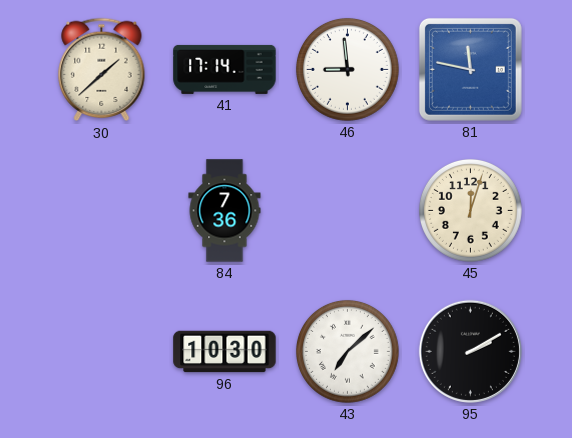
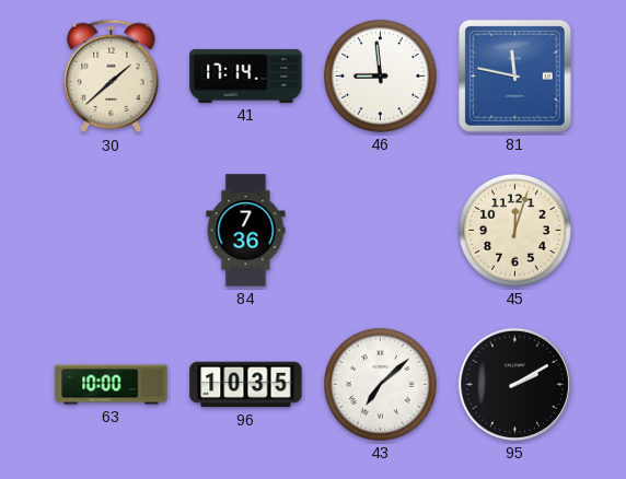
63: none -> 10:00 (112, 385)
96: 10:30 -> 10:35 (246, 385)
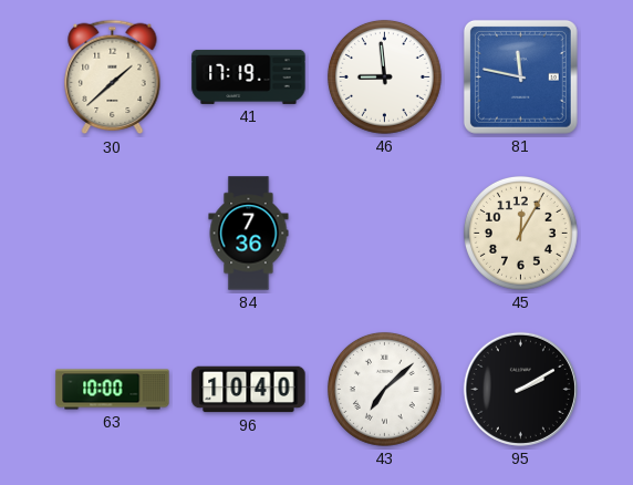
41: 17:14 -> 17:19 (249, 76)
45: 12:03 -> 12:05 (520, 233)
96: 10:35 -> 10:40 (249, 390)
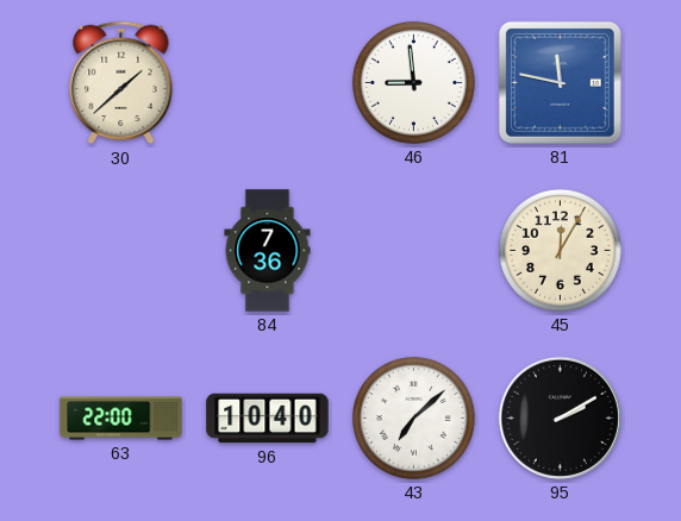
41: 17:19 -> none (249, 76)
63: 10:00 -> 22:00 (121, 419)
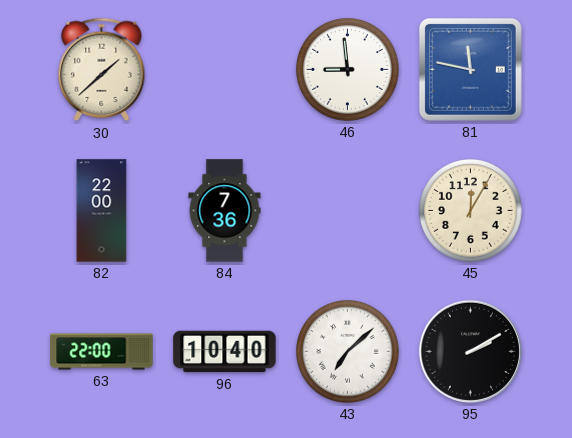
82: none -> 22:00 (102, 211)
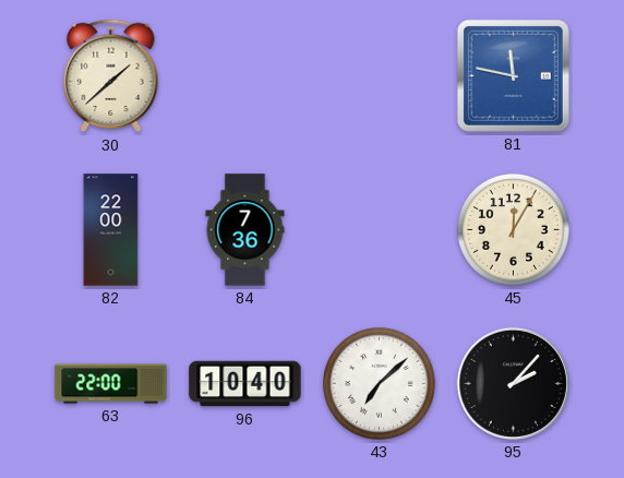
46: 8:59 -> none (347, 69)
95: 2:10 -> 2:07 (513, 383)
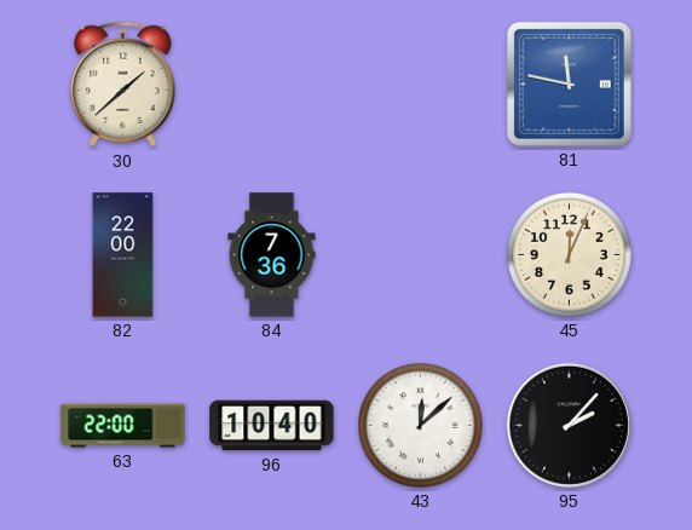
45: 12:05 -> 12:04 (569, 254)
43: 7:08 -> 12:08 (420, 425)
